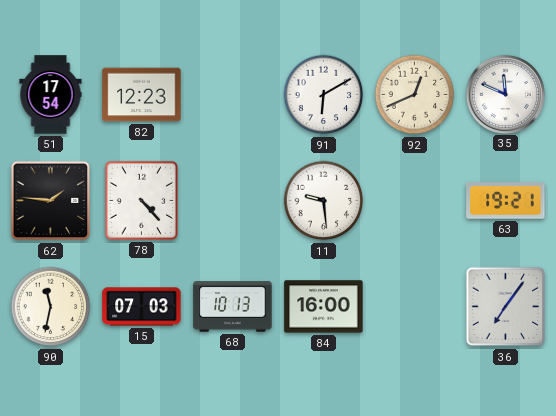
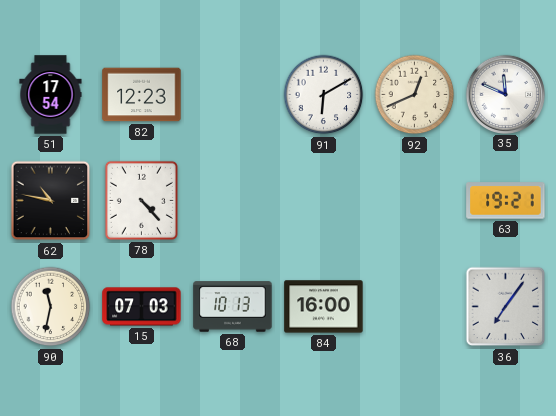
62: 1:46 -> 10:47 (51, 201)
11: 9:29 -> none (324, 201)
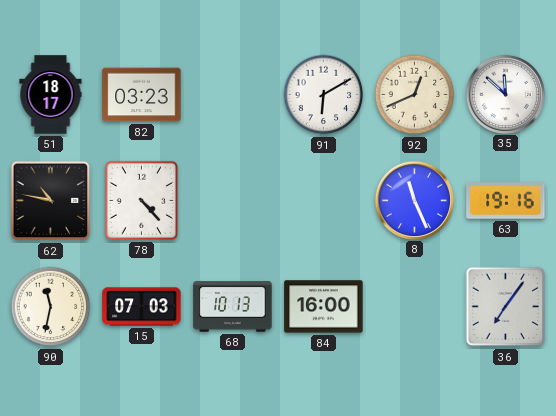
51: 17:54 -> 18:17 (51, 95)
82: 12:23 -> 03:23 (142, 95)
35: 11:49 -> 11:52 (505, 94)
8: none -> 11:26 (414, 200)
63: 19:21 -> 19:16 (506, 201)
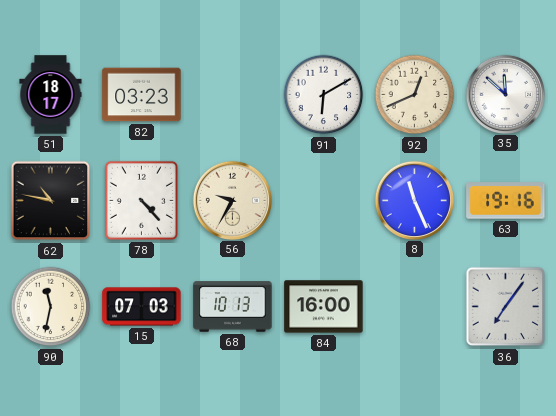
56: none -> 9:35 (232, 200)
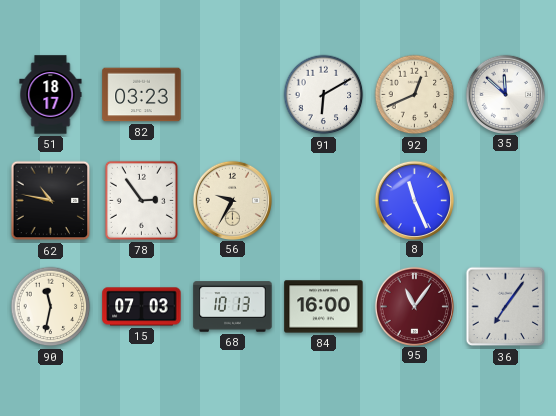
78: 4:23 -> 2:54 (141, 200)
63: 19:16 -> none (506, 201)
95: none -> 11:06 (414, 306)
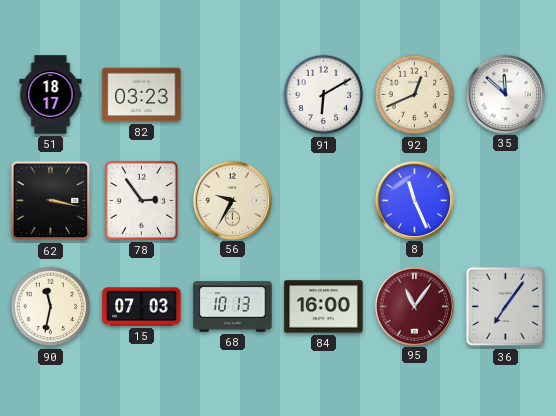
62: 10:47 -> 3:17 (51, 201)
